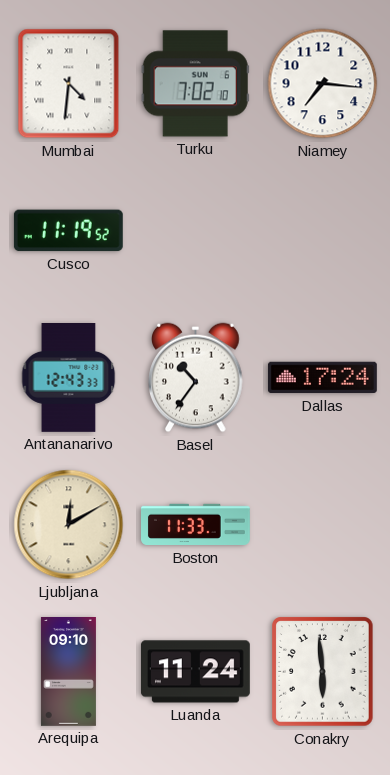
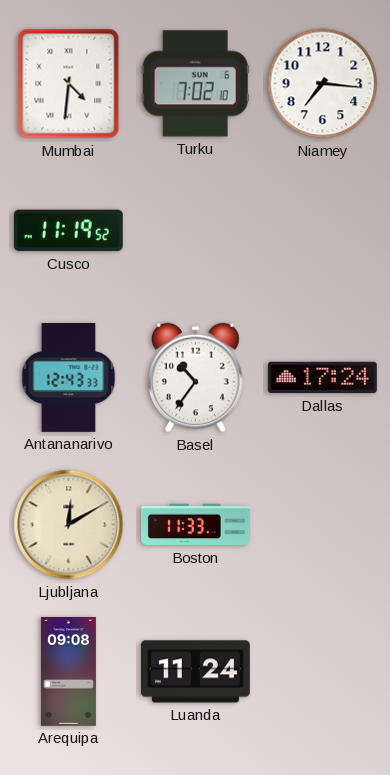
Arequipa: 09:10 -> 09:08 (68, 672)
Conakry: 5:59 -> none (323, 672)
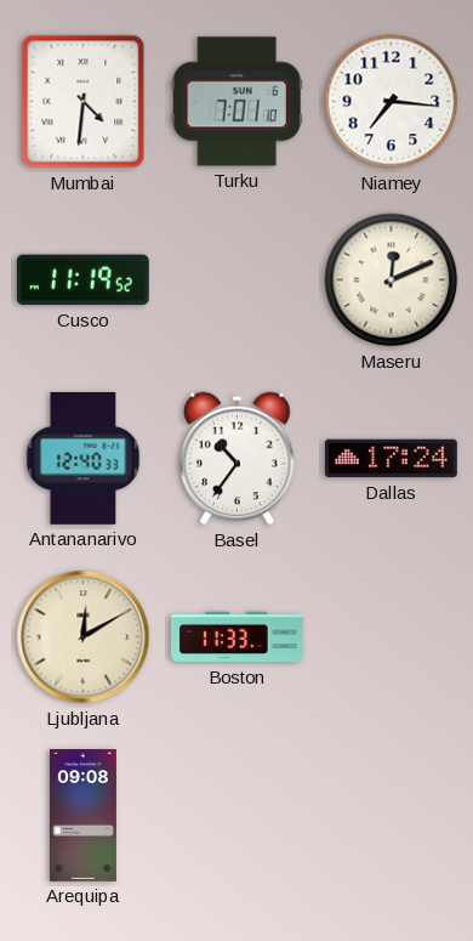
Turku: 7:02 -> 7:01 (236, 102)
Maseru: none -> 12:11 (392, 280)
Antananarivo: 12:43 -> 12:40 (84, 459)
Luanda: 11:24 -> none (195, 672)
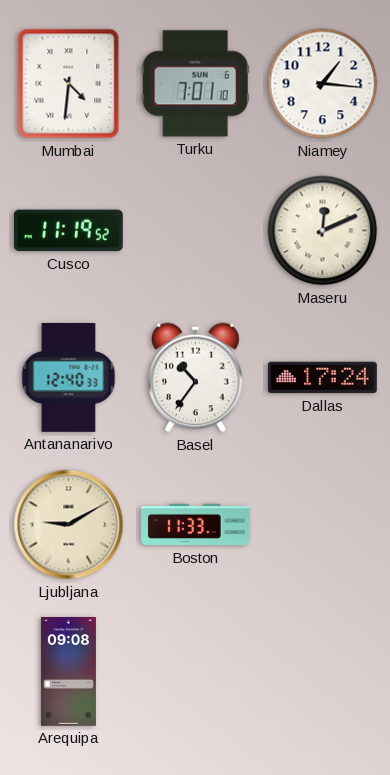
Niamey: 7:16 -> 1:16 (323, 84)
Ljubljana: 12:10 -> 9:10 (69, 525)
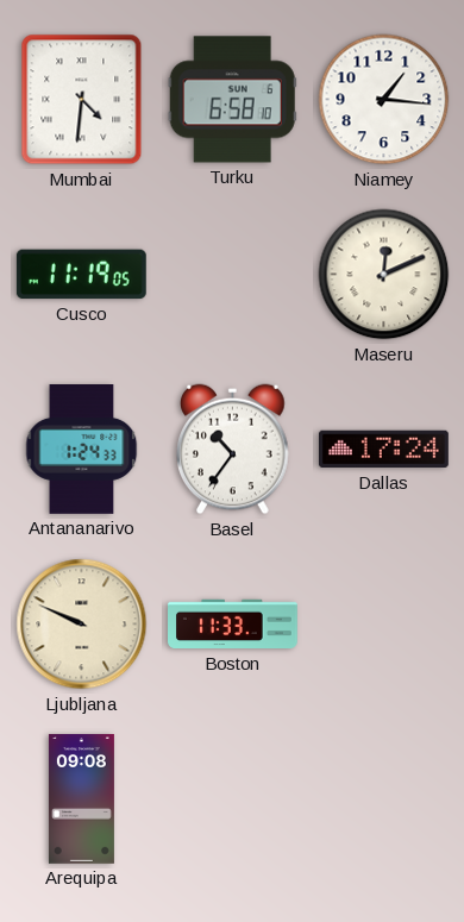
Turku: 7:01 -> 6:58 (232, 100)
Cusco: 11:19:52 -> 11:19:05 (81, 275)
Antananarivo: 12:40 -> 1:24 (82, 450)
Ljubljana: 9:10 -> 9:49 (82, 625)
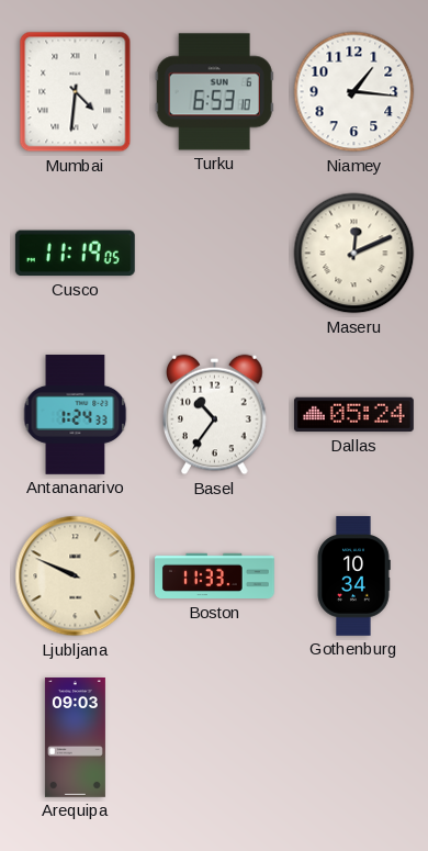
Turku: 6:58 -> 6:53 (214, 92)
Dallas: 17:24 -> 05:24 (353, 415)
Gothenburg: none -> 10:34 (353, 576)
Arequipa: 09:08 -> 09:03 (75, 738)
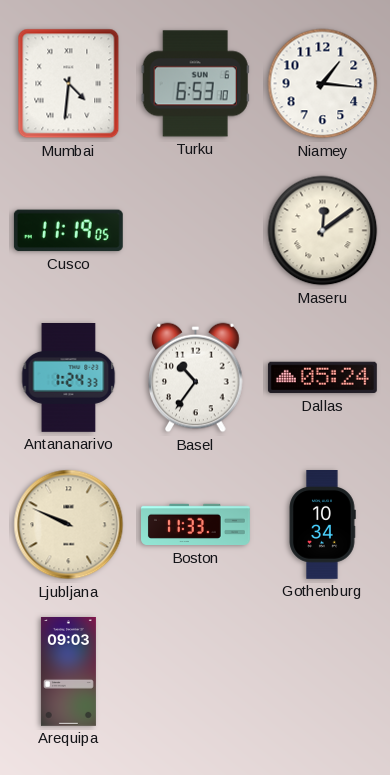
Maseru: 12:11 -> 12:09 (323, 231)
